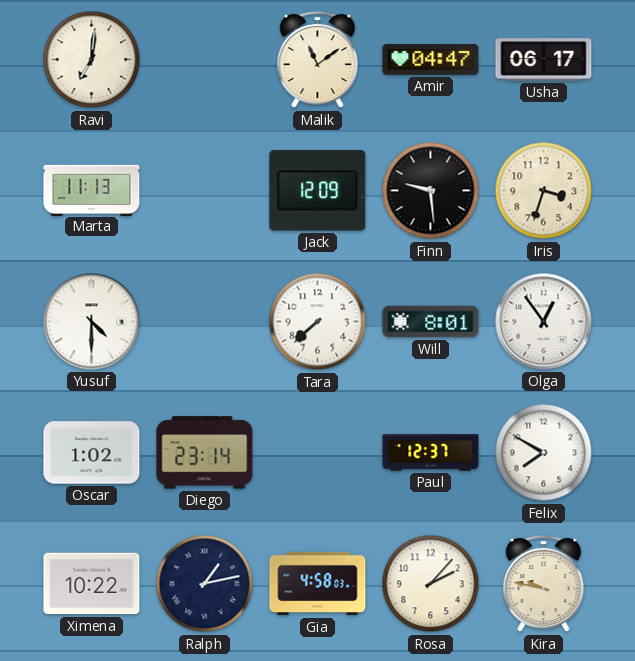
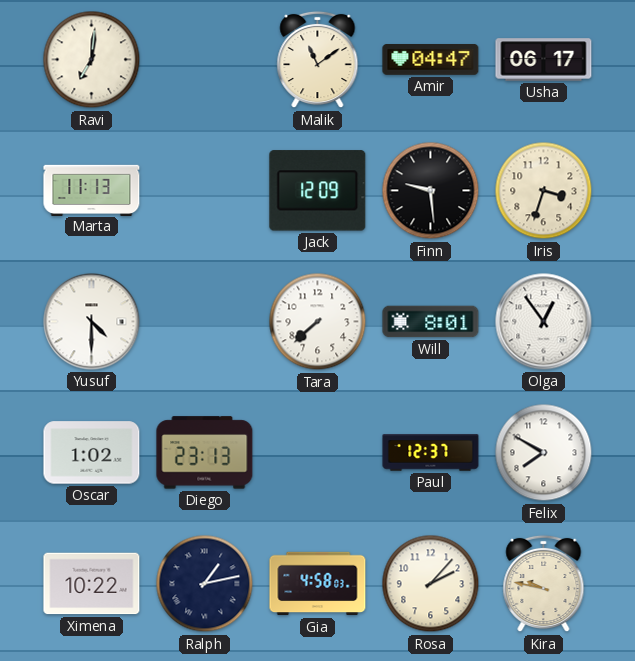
Diego: 23:14 -> 23:13 (205, 453)
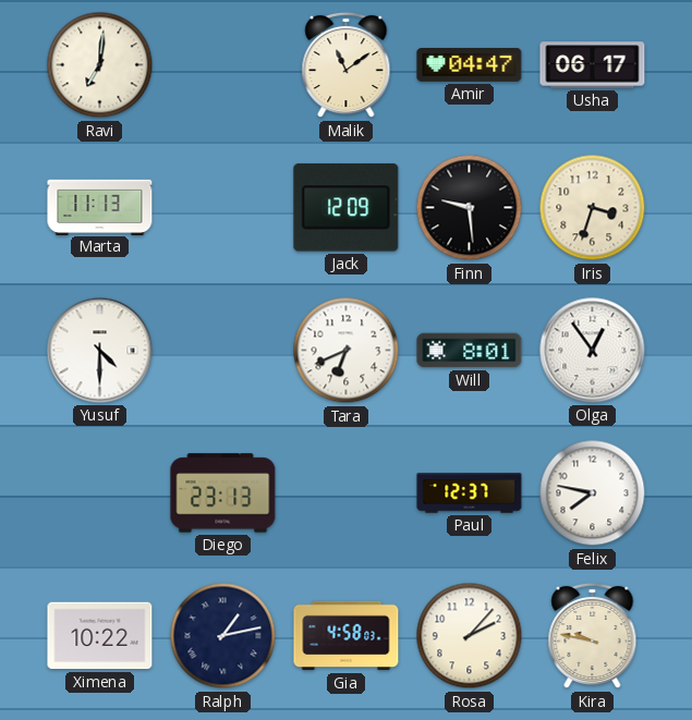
Tara: 7:38 -> 6:41 (347, 351)
Oscar: 1:02 -> none (92, 453)
Felix: 7:50 -> 7:47 (593, 493)
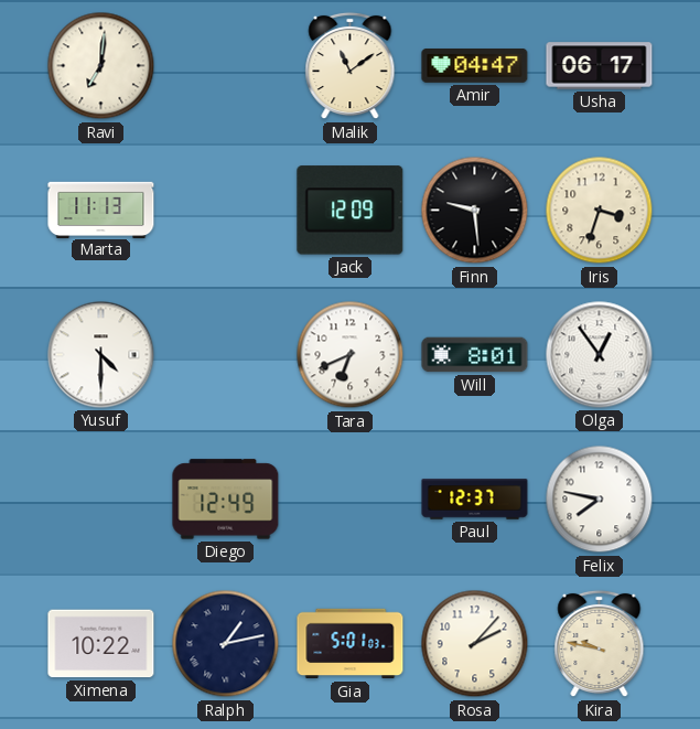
Diego: 23:13 -> 12:49 (226, 500)
Gia: 4:58 -> 5:01 (351, 644)
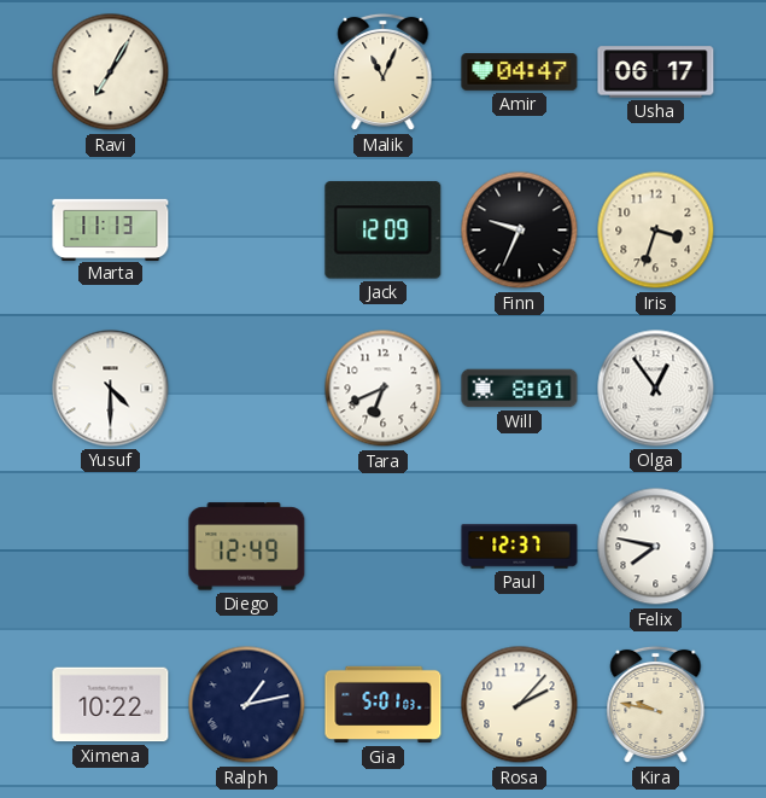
Ravi: 7:01 -> 7:05 (111, 72)
Malik: 11:09 -> 11:04 (384, 72)
Finn: 9:29 -> 9:34 (520, 231)
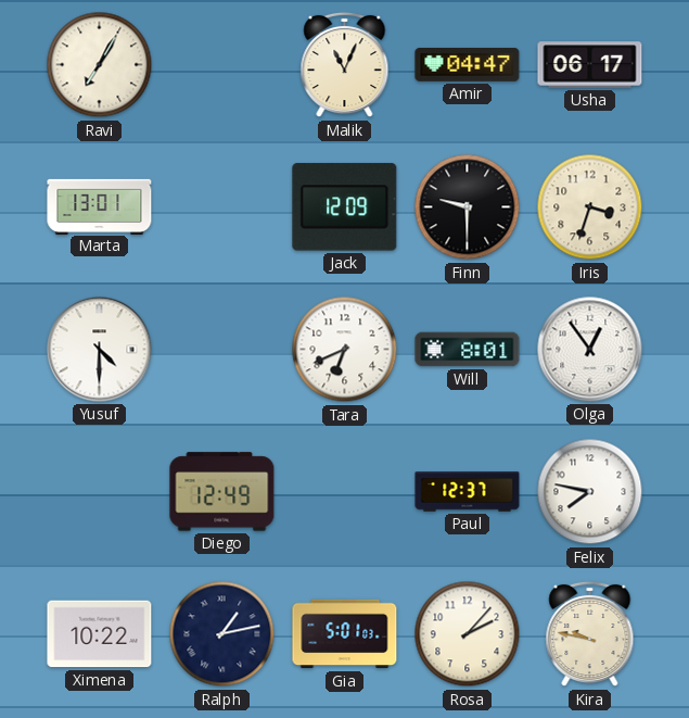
Marta: 11:13 -> 13:01 (100, 206)
Finn: 9:34 -> 9:30 (468, 207)
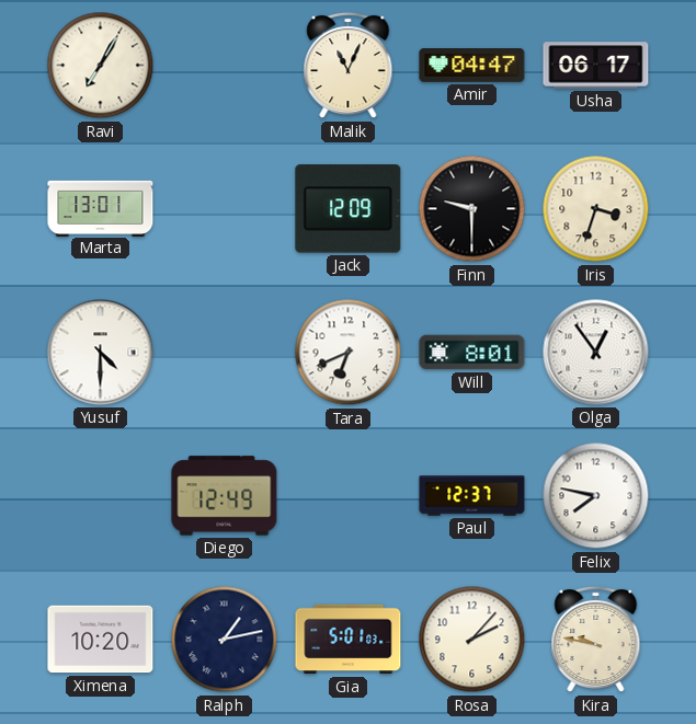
Ximena: 10:22 -> 10:20 (101, 640)
